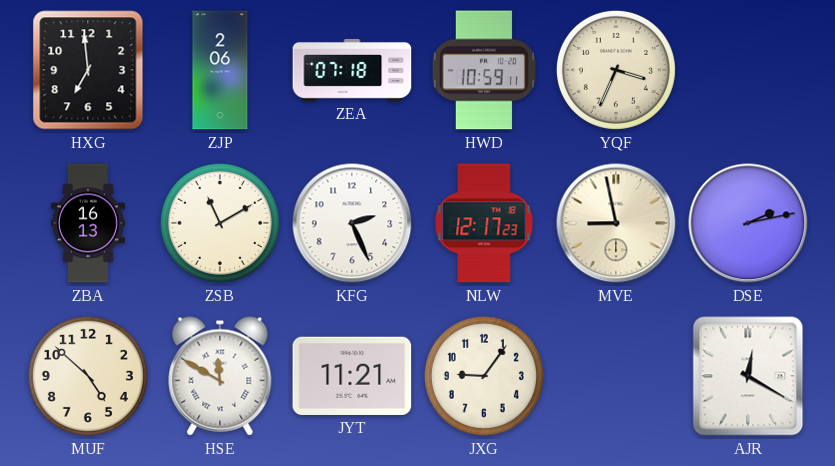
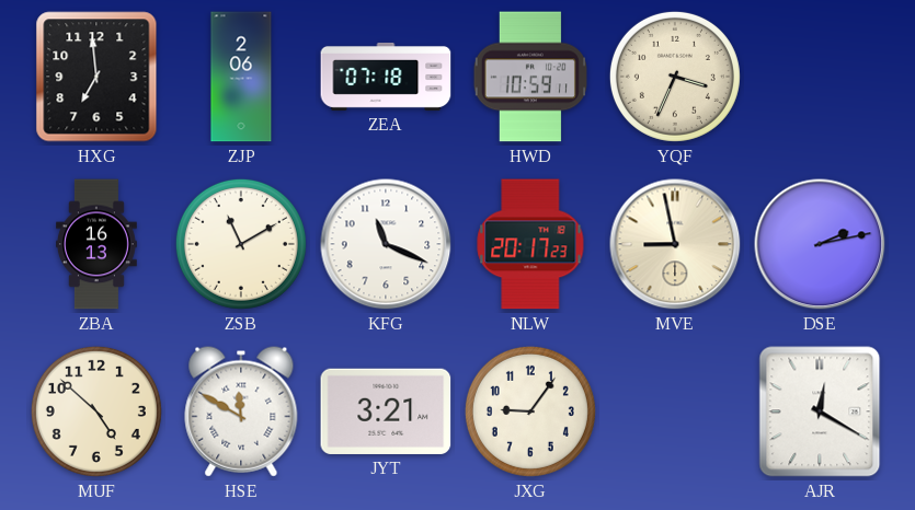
KFG: 2:26 -> 11:19 (386, 244)
NLW: 12:17 -> 20:17 (530, 244)
JYT: 11:21 -> 3:21 (386, 412)
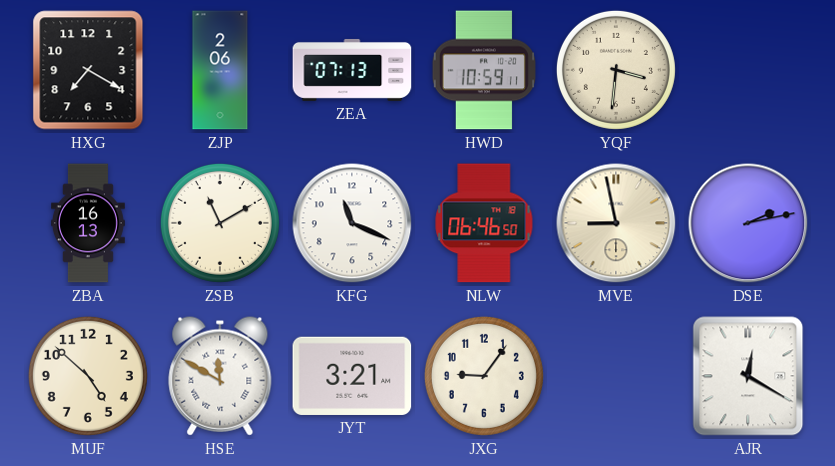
HXG: 6:59 -> 7:20 (88, 70)
ZEA: 07:18 -> 07:13 (352, 70)
YQF: 3:34 -> 3:31 (616, 70)
NLW: 20:17 -> 06:46 (484, 223)
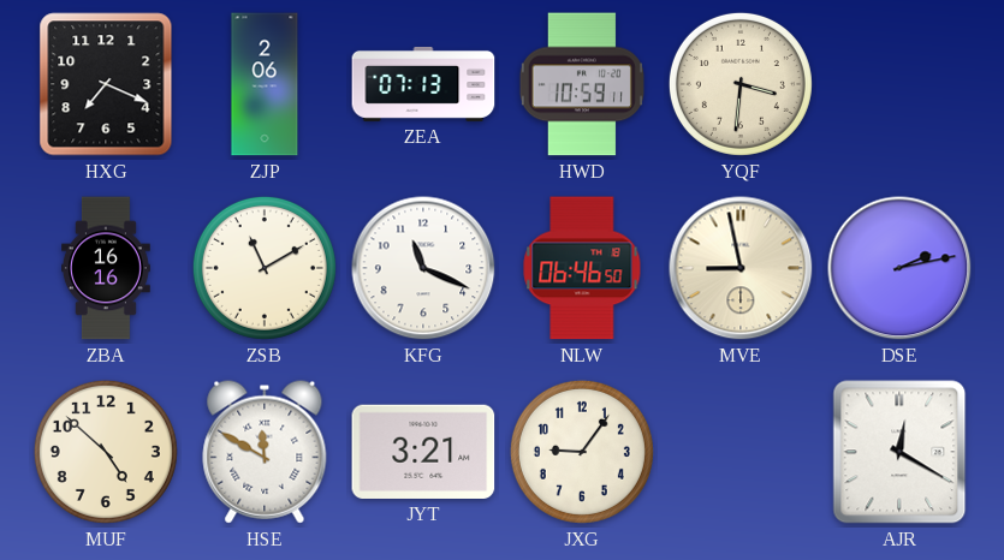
HXG: 7:20 -> 7:19 (106, 84)
ZBA: 16:13 -> 16:16 (107, 268)
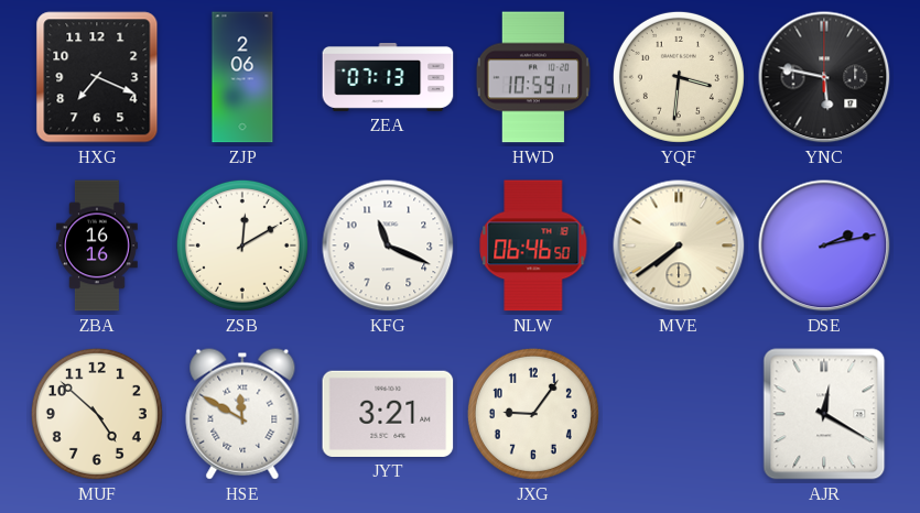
YNC: none -> 5:47 (824, 77)
ZSB: 11:10 -> 12:10 (242, 245)
MVE: 8:58 -> 7:39 (679, 245)
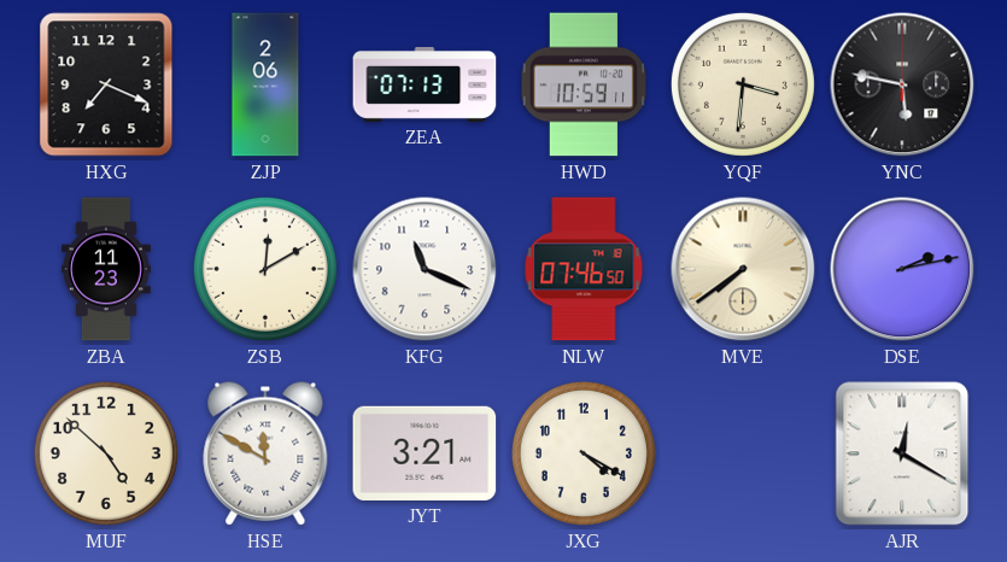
ZBA: 16:16 -> 11:23 (107, 269)
NLW: 06:46 -> 07:46 (584, 269)
JXG: 9:06 -> 4:20 (584, 453)
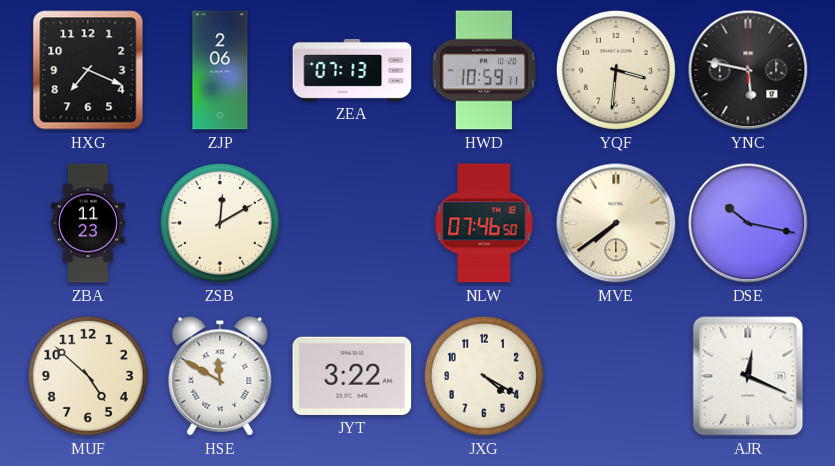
KFG: 11:19 -> none (425, 269)
DSE: 2:13 -> 10:17 (748, 223)
JYT: 3:21 -> 3:22 (352, 376)
AJR: 12:20 -> 12:19 (748, 376)
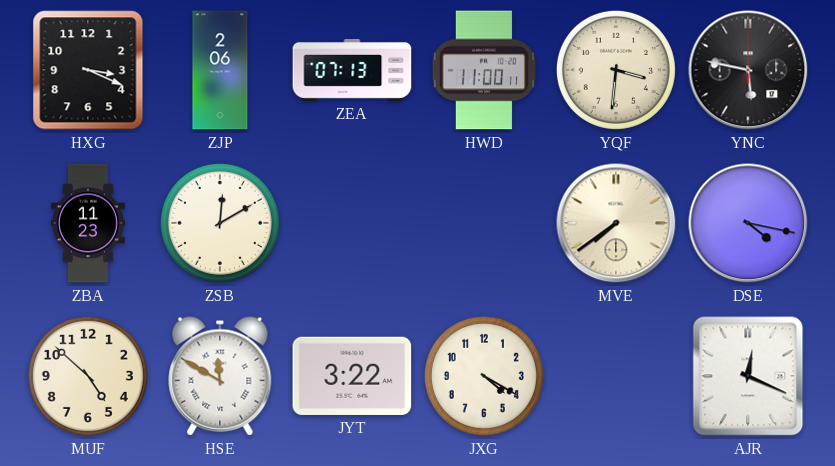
HXG: 7:19 -> 3:19 (88, 70)
HWD: 10:59 -> 11:00 (484, 70)
NLW: 07:46 -> none (484, 223)
DSE: 10:17 -> 4:17 (748, 223)
